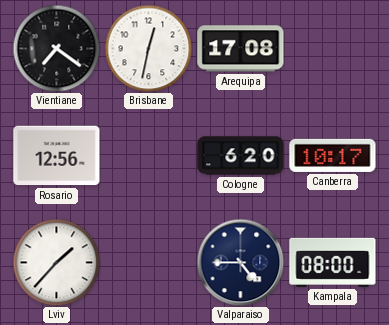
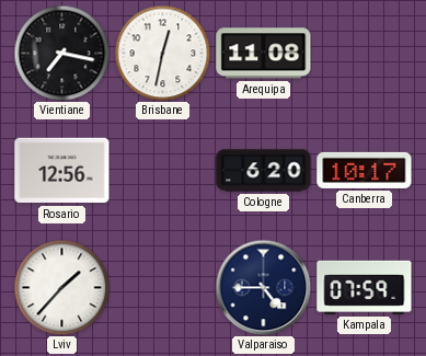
Vientiane: 7:21 -> 7:17 (61, 53)
Arequipa: 17:08 -> 11:08 (264, 54)
Kampala: 08:00 -> 07:59 (365, 287)
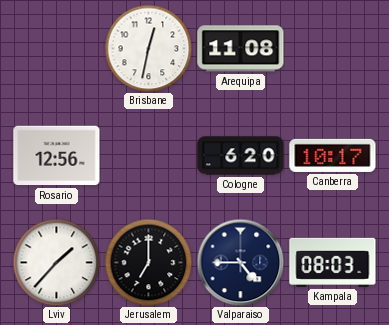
Vientiane: 7:17 -> none (61, 53)
Jerusalem: none -> 7:00 (148, 262)
Kampala: 07:59 -> 08:03 (333, 262)
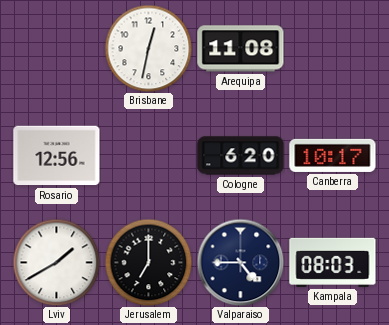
Lviv: 1:37 -> 1:40 (56, 262)
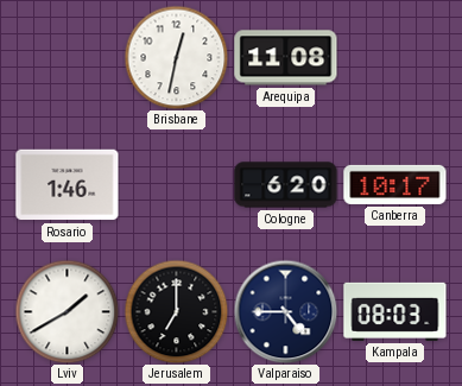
Rosario: 12:56 -> 1:46 (68, 185)
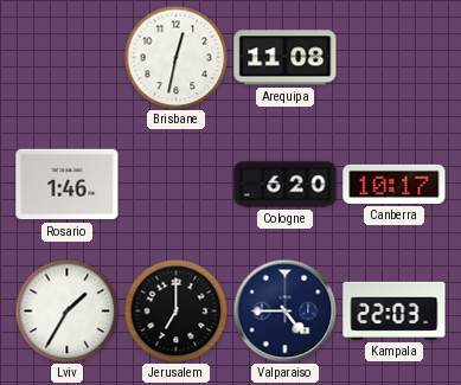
Lviv: 1:40 -> 1:35 (66, 310)
Kampala: 08:03 -> 22:03 (395, 310)
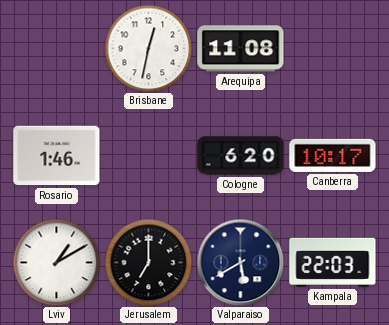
Lviv: 1:35 -> 1:10 (56, 262)
Valparaiso: 4:45 -> 5:40 (240, 262)
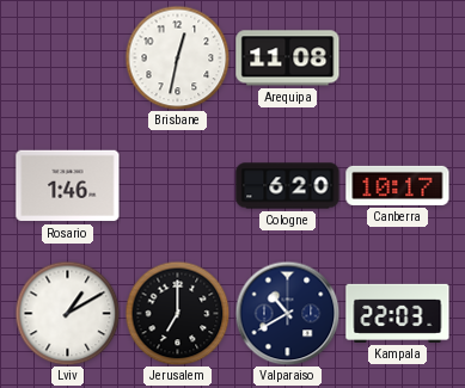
Valparaiso: 5:40 -> 10:40 (287, 313)
